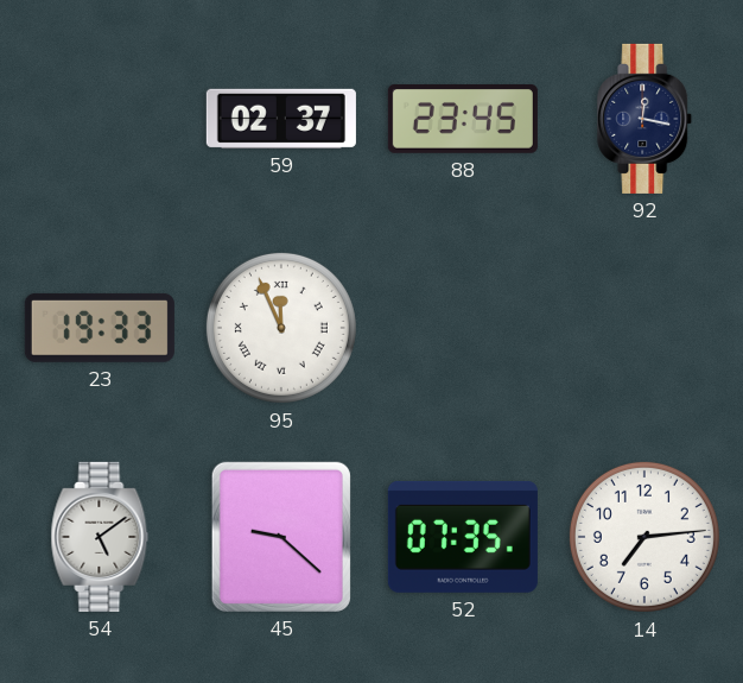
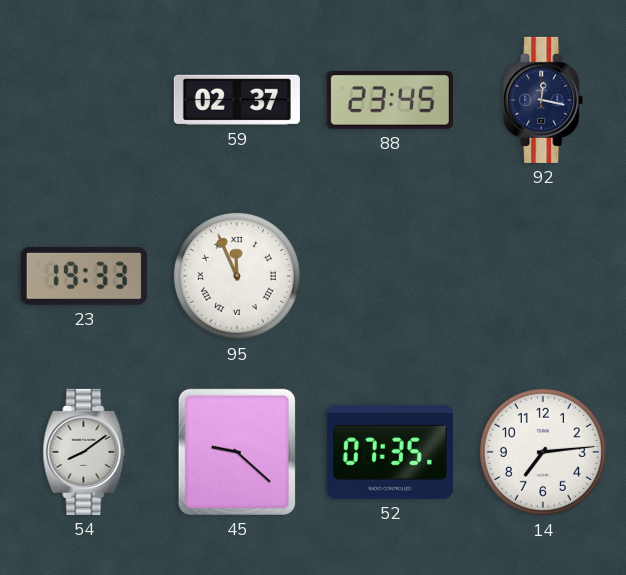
54: 5:09 -> 8:09 (84, 452)
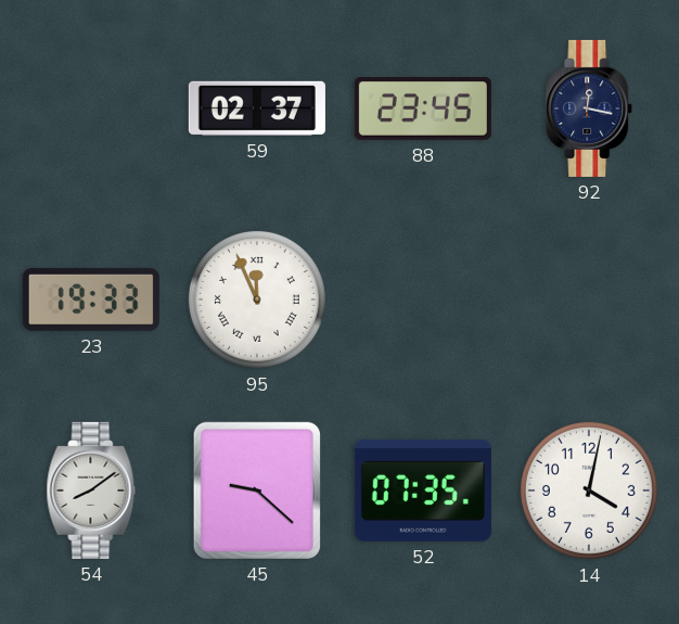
14: 7:14 -> 4:02 (589, 491)
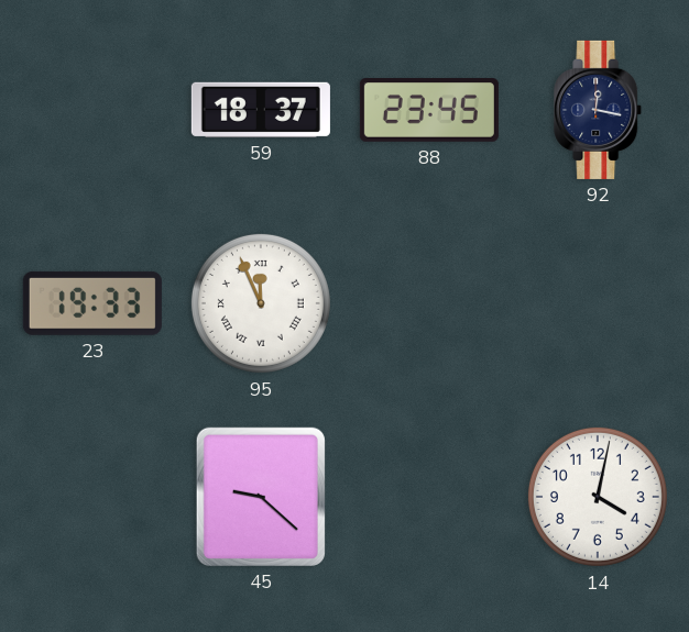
59: 02:37 -> 18:37 (261, 110)
54: 8:09 -> none (91, 491)
52: 07:35 -> none (423, 491)
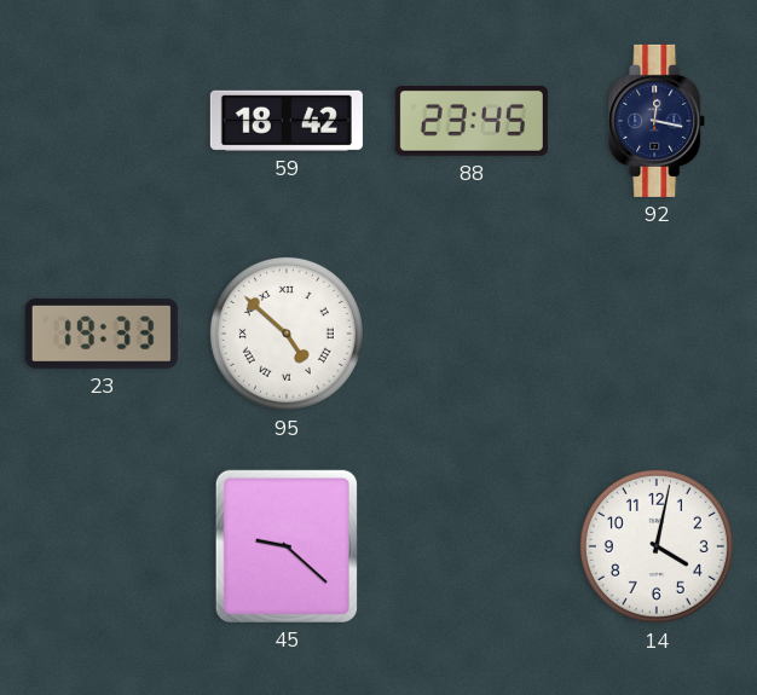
59: 18:37 -> 18:42 (287, 121)
95: 11:56 -> 4:52 (287, 334)
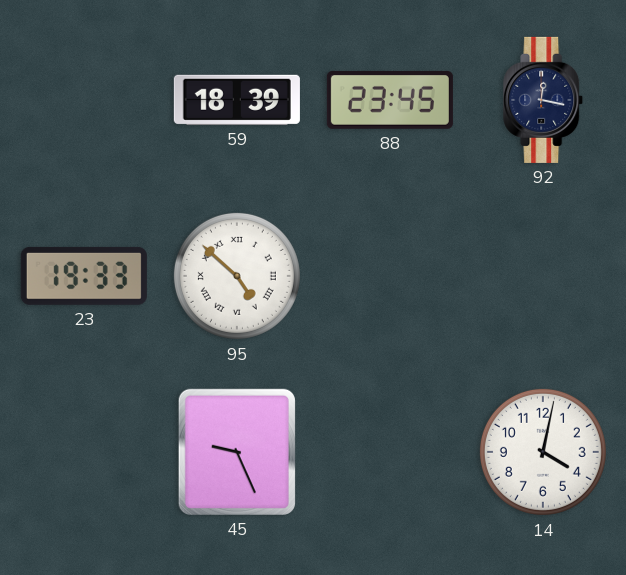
59: 18:42 -> 18:39 (237, 100)
45: 9:22 -> 9:26 (237, 452)
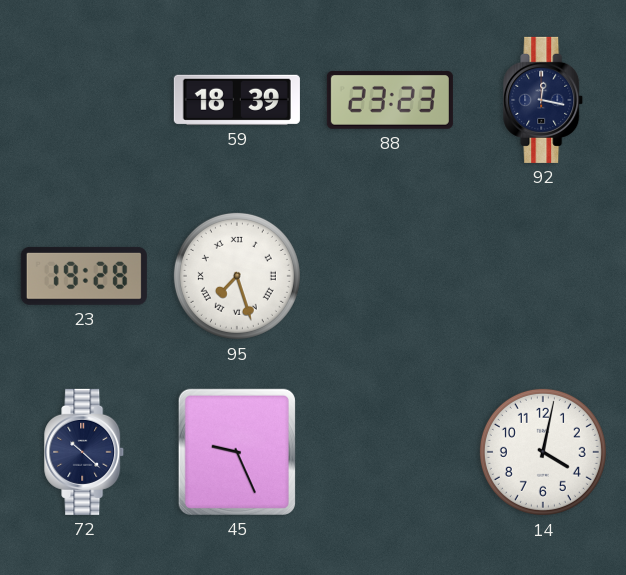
88: 23:45 -> 23:23 (390, 101)
23: 19:33 -> 19:28 (84, 276)
95: 4:52 -> 7:27 (237, 276)
72: none -> 10:22 (85, 452)
